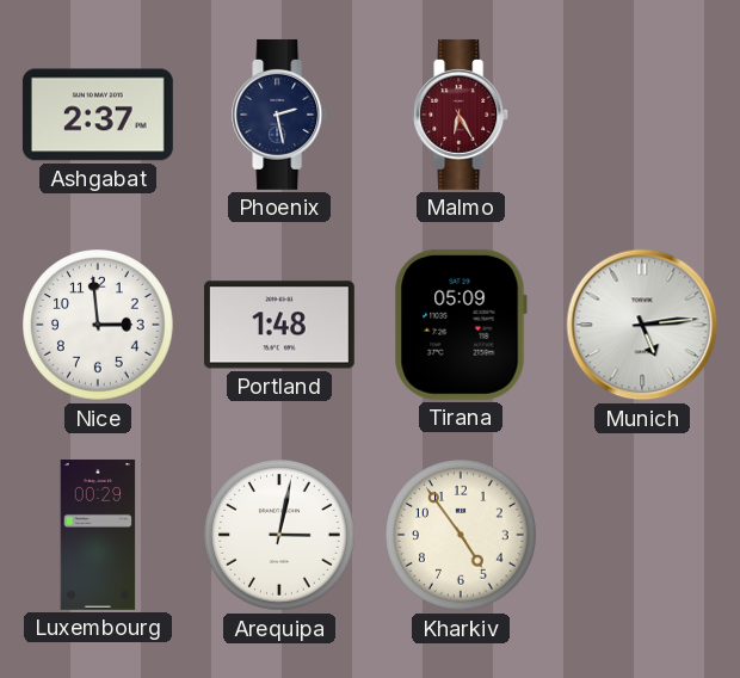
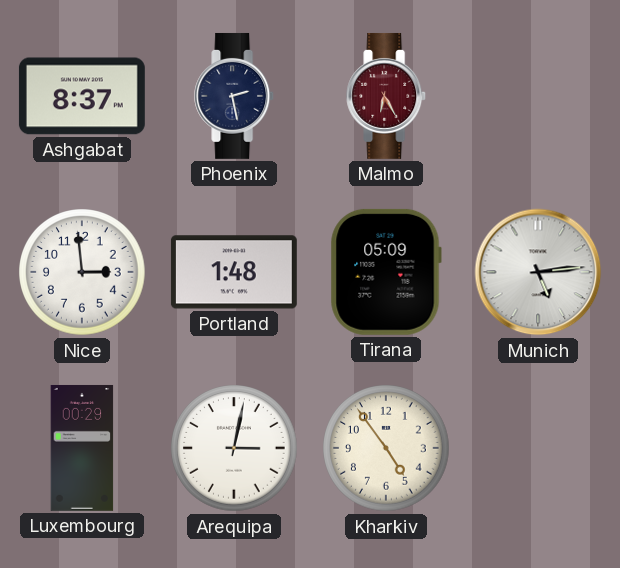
Ashgabat: 2:37 -> 8:37 (82, 96)
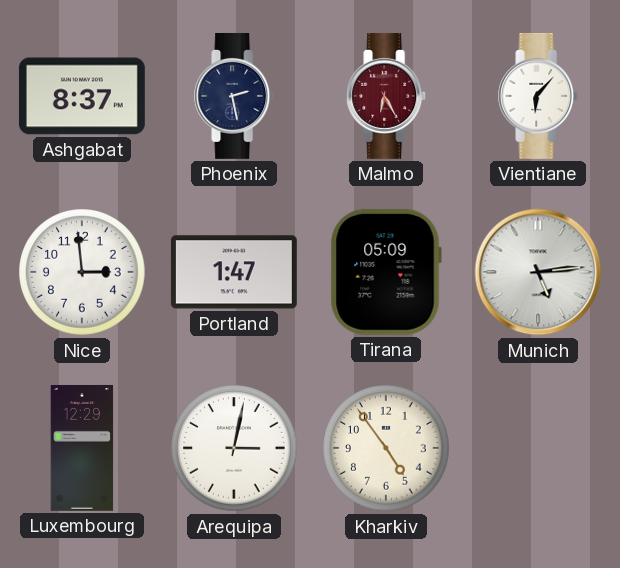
Vientiane: none -> 6:07 (539, 96)
Portland: 1:48 -> 1:47 (234, 272)
Luxembourg: 00:29 -> 12:29 (82, 448)
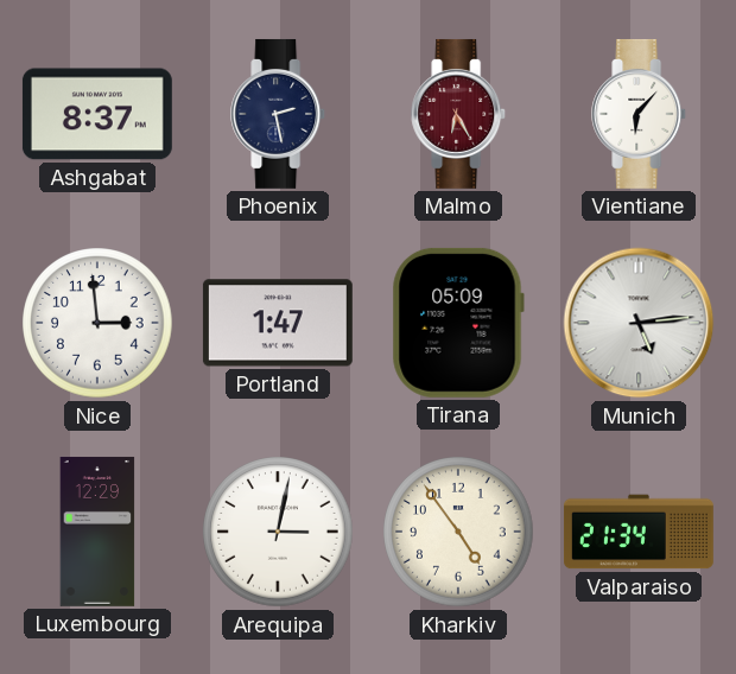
Valparaiso: none -> 21:34 (639, 532)
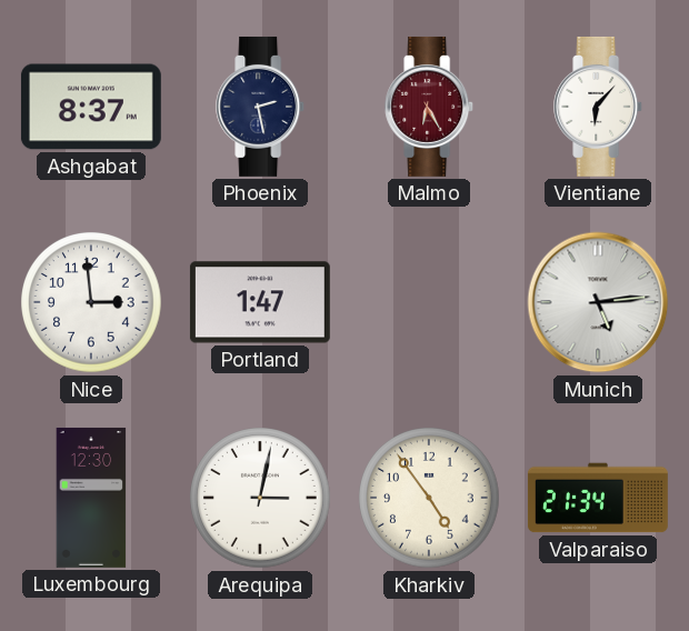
Tirana: 05:09 -> none (458, 323)
Luxembourg: 12:29 -> 12:30 (91, 498)
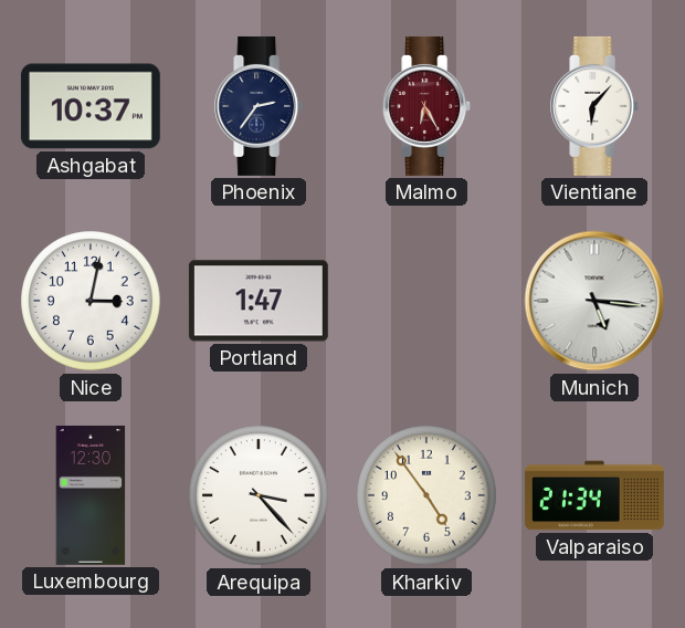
Ashgabat: 8:37 -> 10:37 (91, 106)
Phoenix: 2:28 -> 2:36 (260, 106)
Nice: 2:59 -> 3:02 (91, 301)
Munich: 5:14 -> 5:16 (594, 301)
Arequipa: 3:02 -> 3:23 (259, 495)
